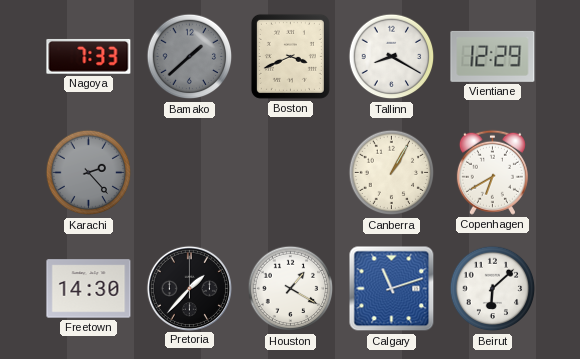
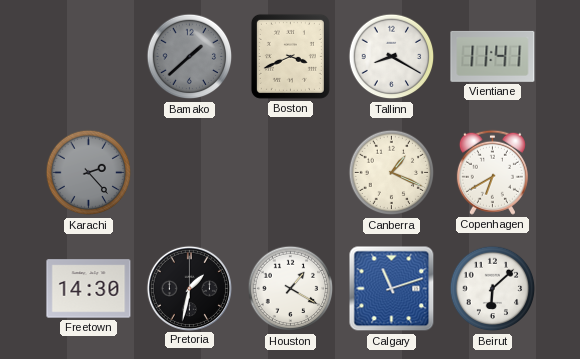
Nagoya: 7:33 -> none (89, 56)
Vientiane: 12:29 -> 11:41 (493, 56)
Canberra: 1:05 -> 1:19 (392, 173)
Pretoria: 1:37 -> 1:32 (189, 288)
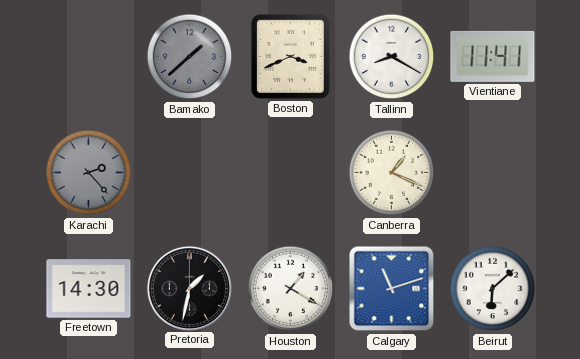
Copenhagen: 6:40 -> none (492, 172)
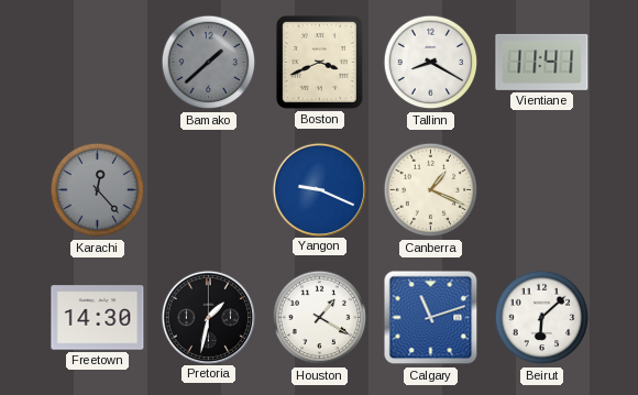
Karachi: 2:23 -> 12:23 (98, 190)
Yangon: none -> 9:19 (319, 189)
